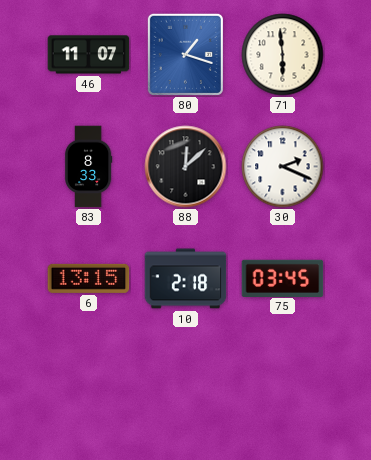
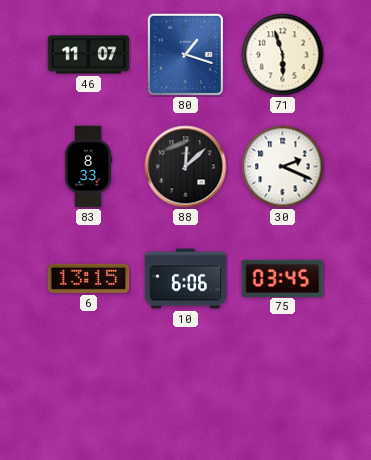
71: 5:59 -> 5:57 (283, 55)
10: 2:18 -> 6:06 (186, 279)
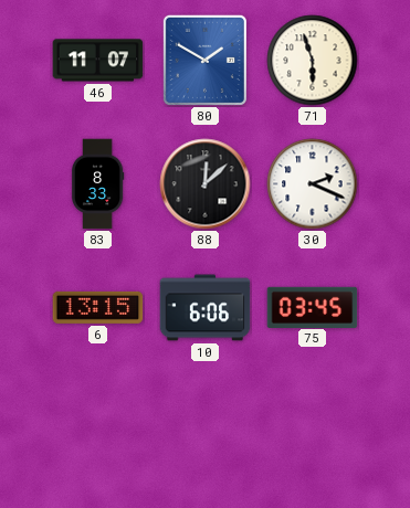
80: 1:18 -> 1:50 (204, 60)
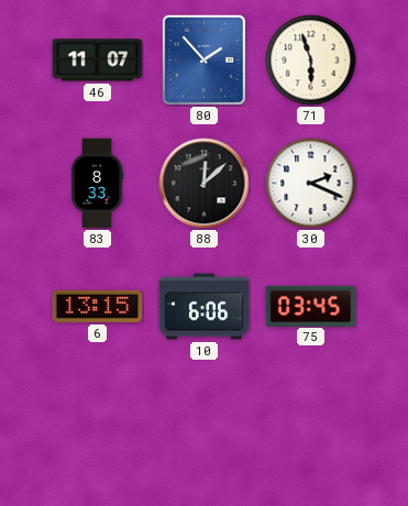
80: 1:50 -> 1:53 (203, 59)
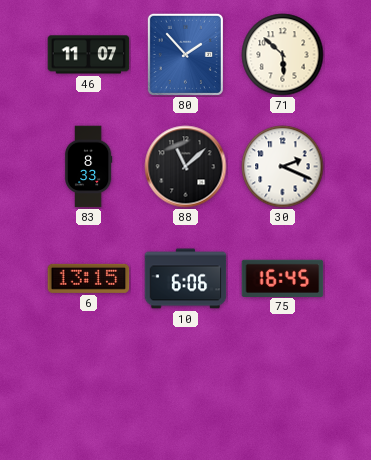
71: 5:57 -> 5:52 (283, 55)
88: 12:08 -> 11:08 (186, 167)
75: 03:45 -> 16:45 (283, 278)
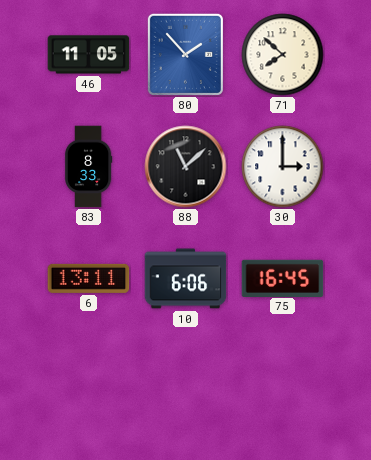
46: 11:07 -> 11:05 (89, 55)
71: 5:52 -> 7:52 (283, 55)
30: 2:19 -> 3:00 (283, 167)
6: 13:15 -> 13:11 (89, 278)
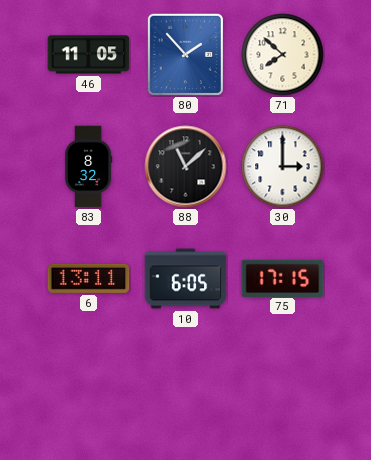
83: 8:33 -> 8:32 (88, 167)
10: 6:06 -> 6:05 (186, 279)
75: 16:45 -> 17:15 (283, 278)
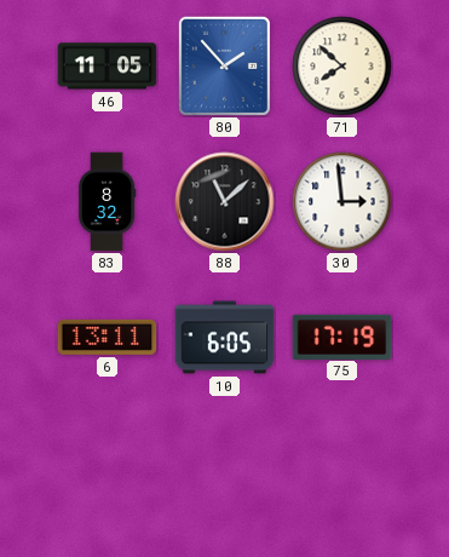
30: 3:00 -> 2:59 (342, 202)
75: 17:15 -> 17:19 (342, 337)
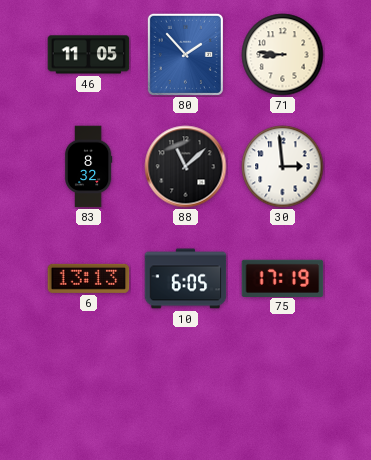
71: 7:52 -> 8:46 (283, 55)
6: 13:11 -> 13:13 (89, 278)
